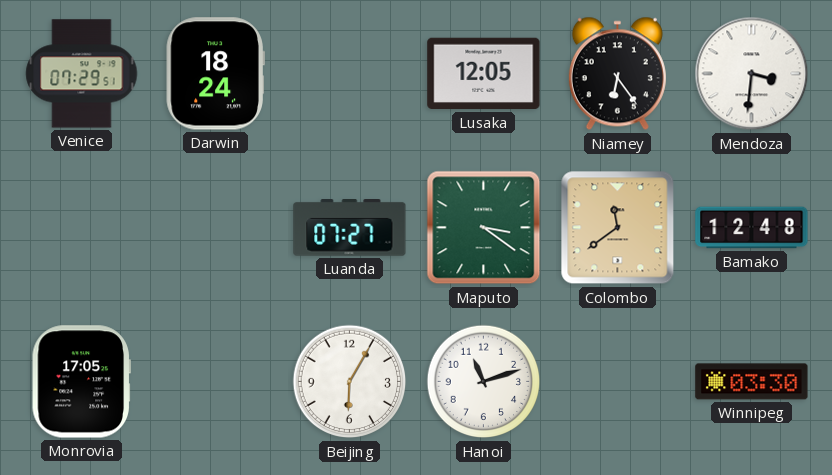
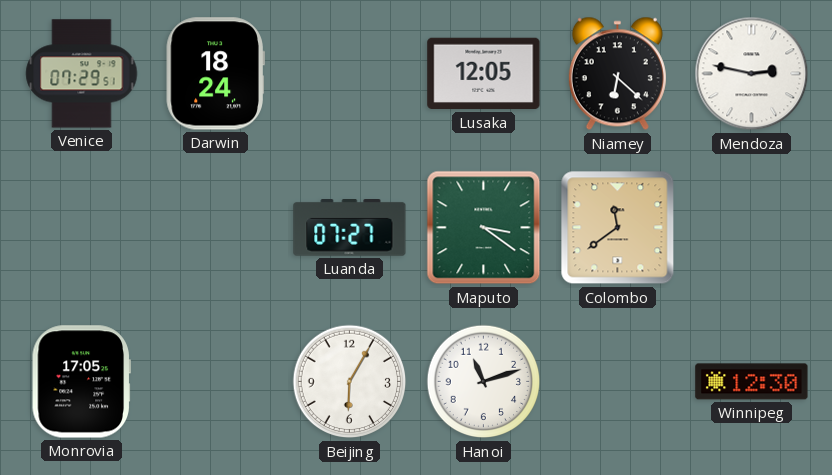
Niamey: 6:24 -> 6:22 (617, 74)
Mendoza: 3:31 -> 2:47 (752, 74)
Bamako: 12:48 -> none (752, 228)
Winnipeg: 03:30 -> 12:30 (752, 382)
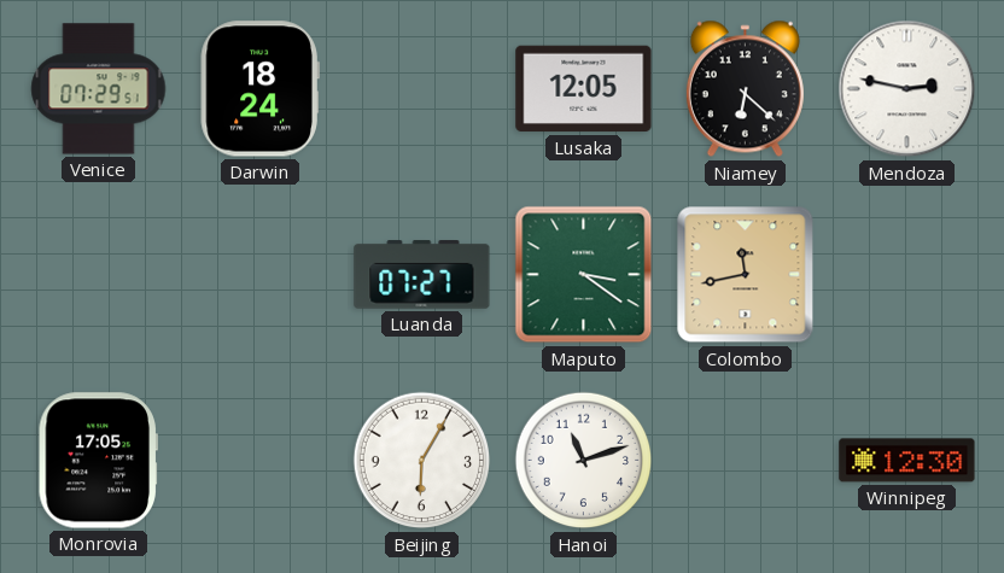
Colombo: 11:39 -> 11:43 (746, 275)
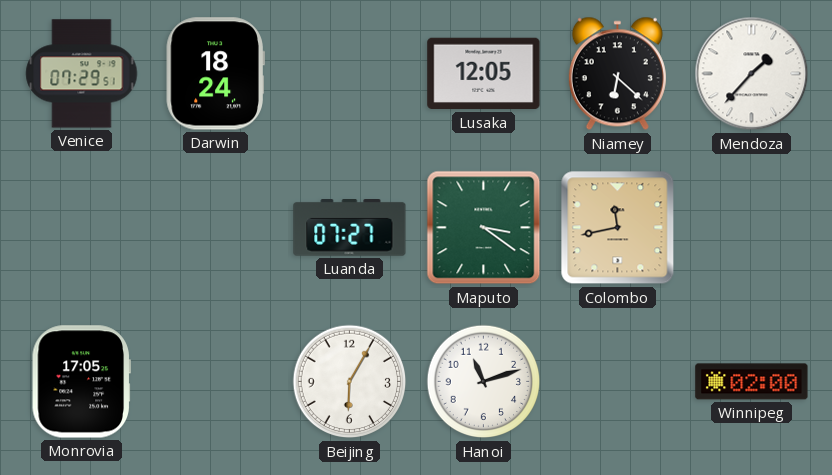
Mendoza: 2:47 -> 1:37 (752, 74)
Winnipeg: 12:30 -> 02:00 (752, 382)
